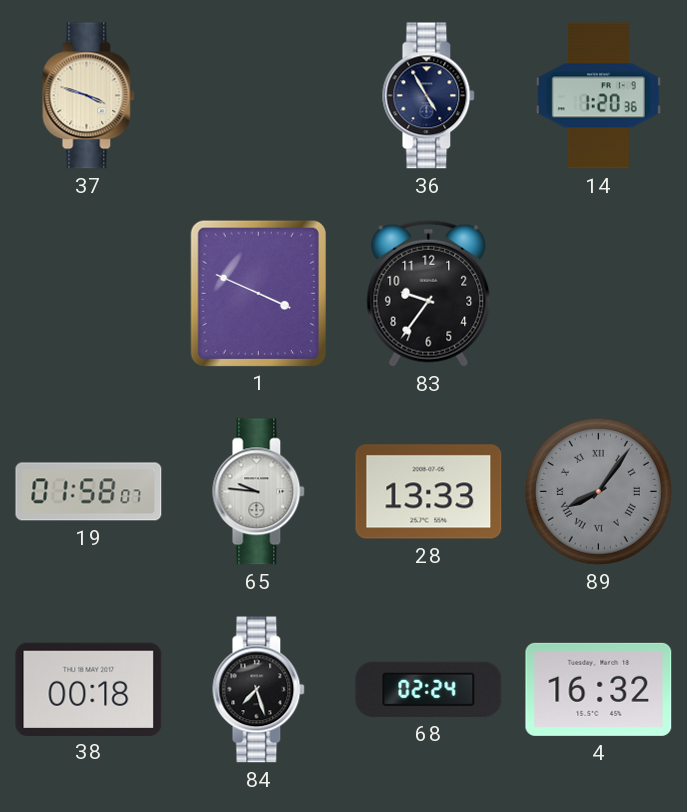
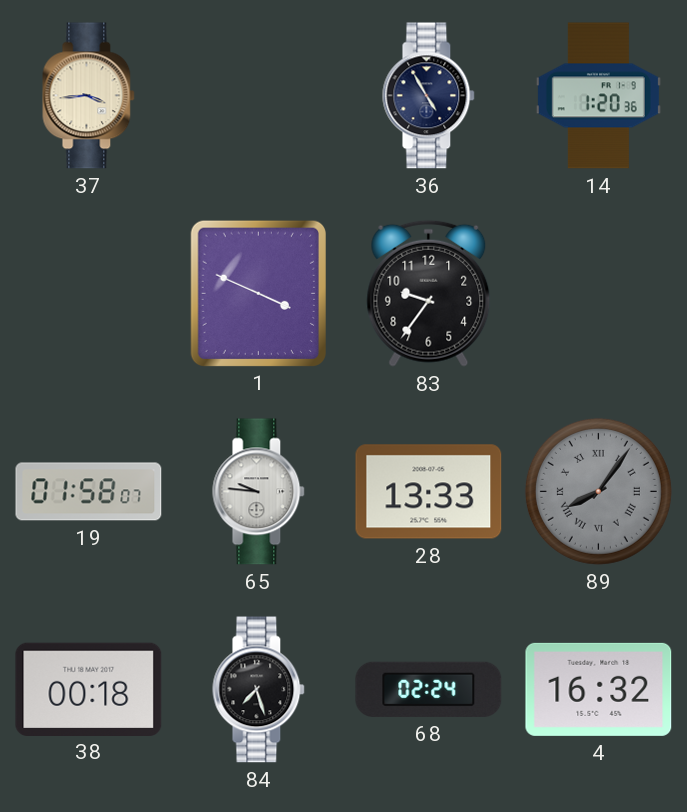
37: 3:48 -> 3:44 (89, 96)
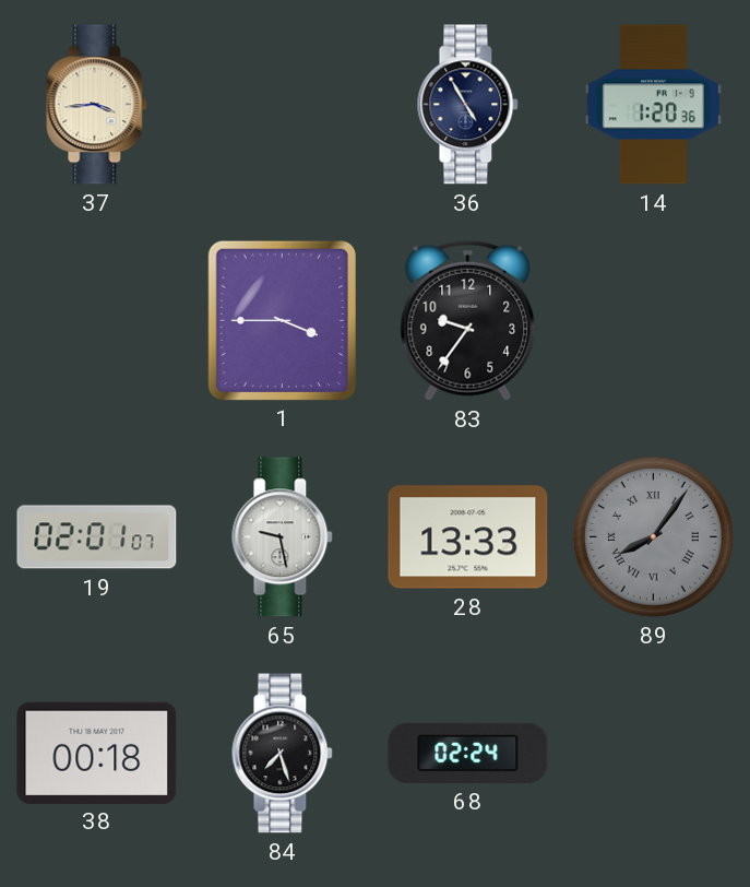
1: 3:49 -> 3:45 (282, 320)
19: 01:58 -> 02:01 (97, 537)
65: 9:46 -> 9:28 (283, 537)
4: 16:32 -> none (599, 689)
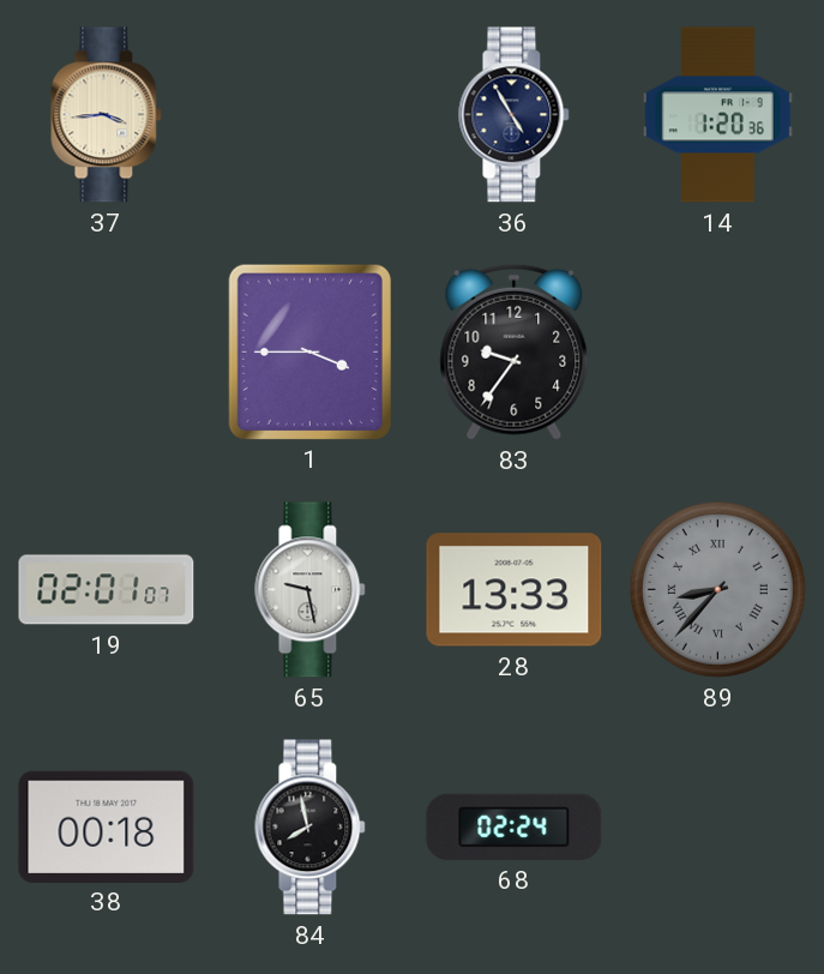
89: 8:06 -> 8:37 (717, 589)
84: 7:27 -> 7:58 (311, 828)
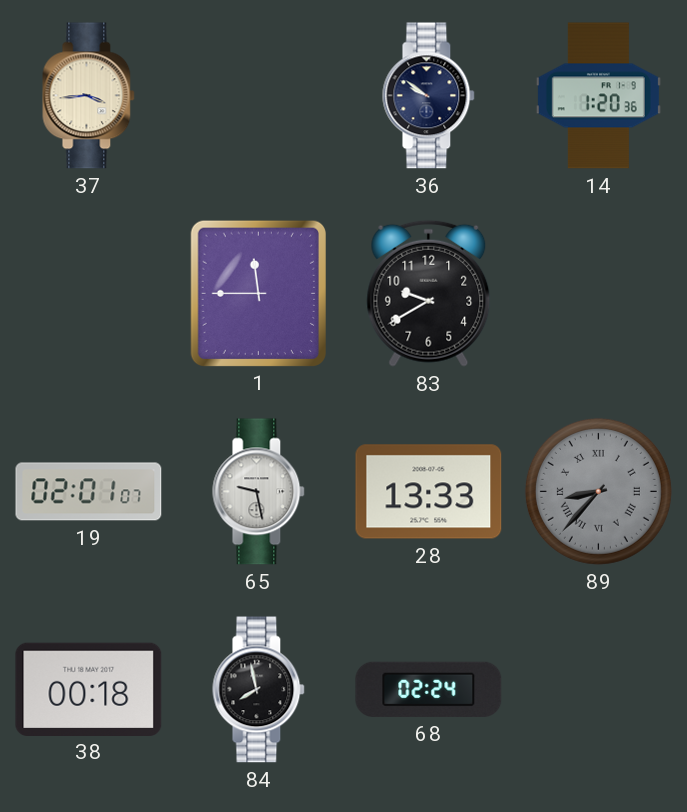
36: 4:55 -> 9:51 (429, 96)
1: 3:45 -> 11:45 (258, 293)
83: 9:36 -> 9:40 (429, 293)
